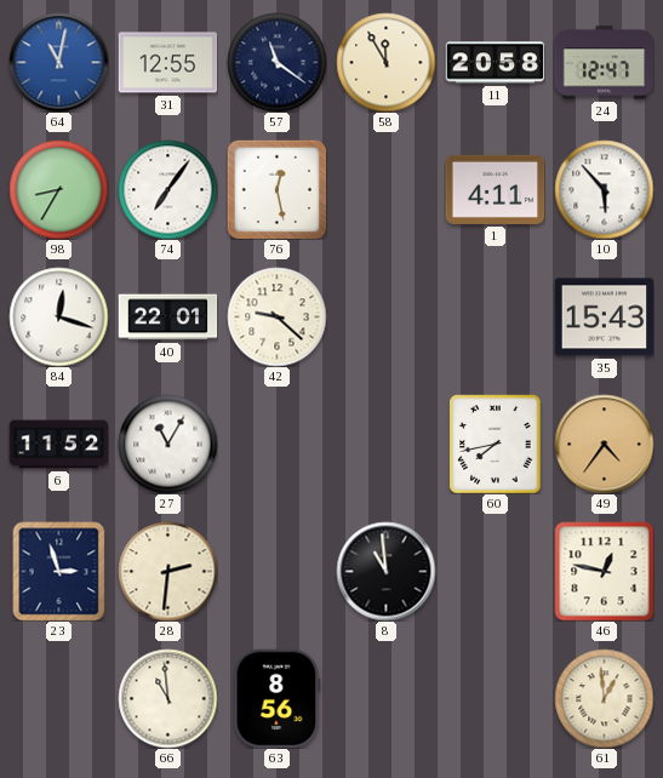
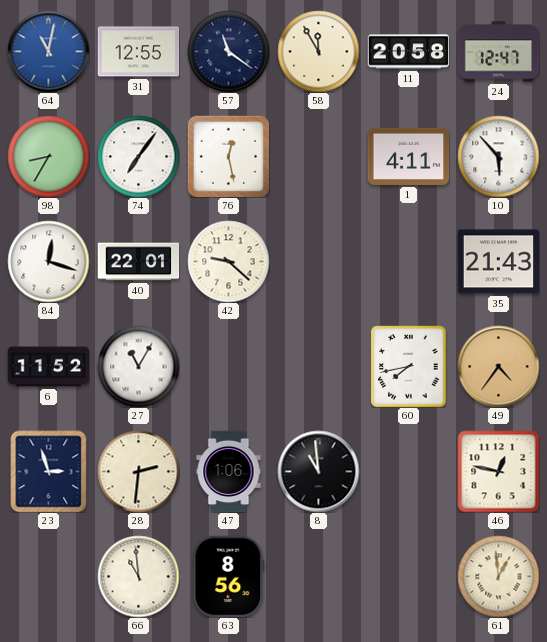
35: 15:43 -> 21:43 (498, 262)
47: none -> 1:06 (229, 471)
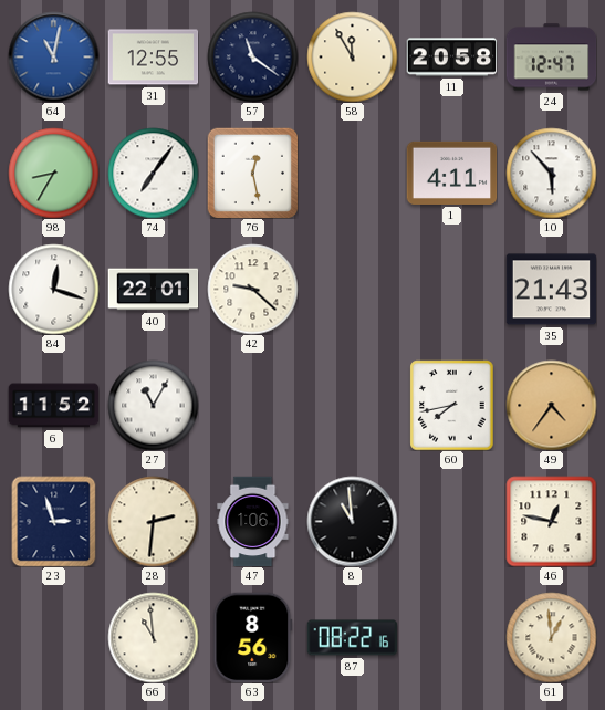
87: none -> 08:22 (352, 638)
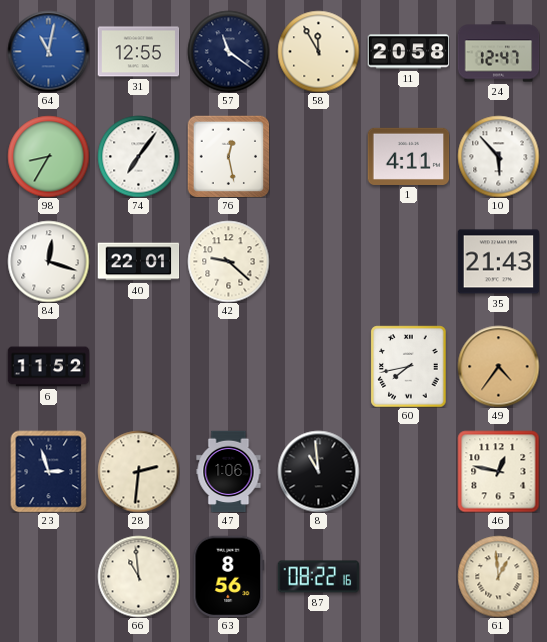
27: 11:05 -> none (153, 405)
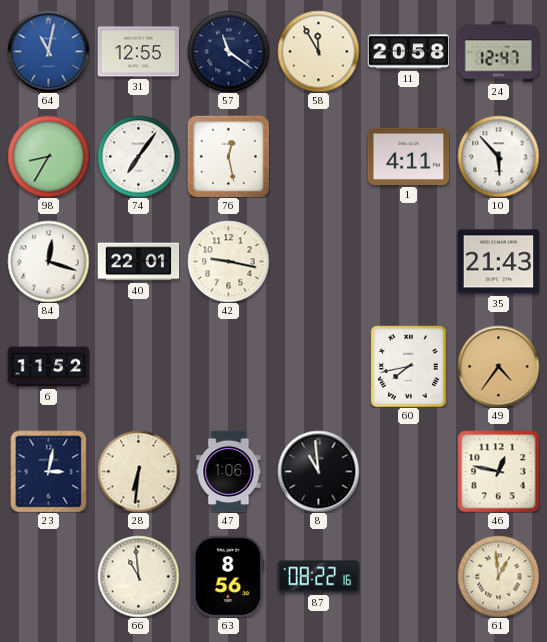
42: 9:22 -> 9:17 (228, 261)
23: 2:57 -> 3:02 (49, 471)
28: 2:31 -> 6:31 (138, 471)
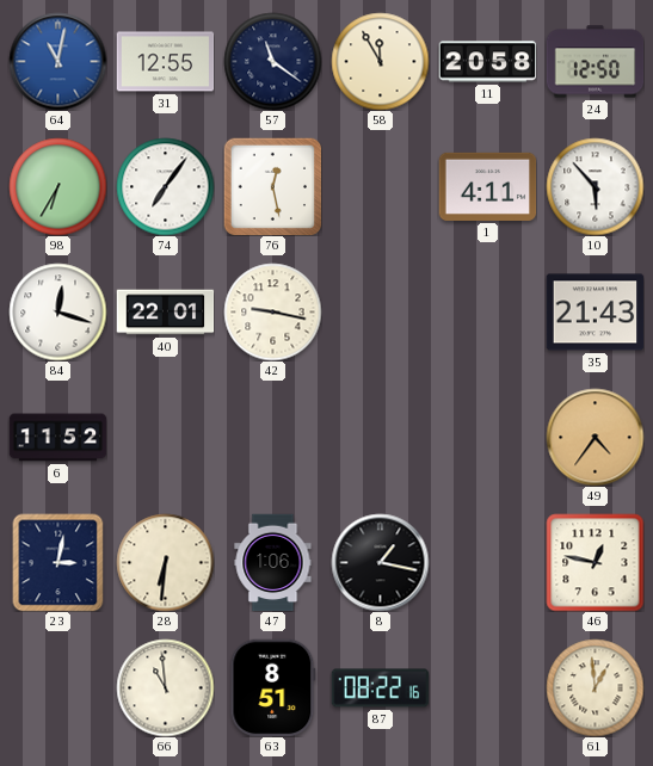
24: 12:47 -> 12:50 (595, 62)
98: 8:35 -> 6:35 (57, 186)
60: 7:43 -> none (409, 366)
8: 10:59 -> 1:17 (380, 562)
63: 8:56 -> 8:51 (273, 687)
